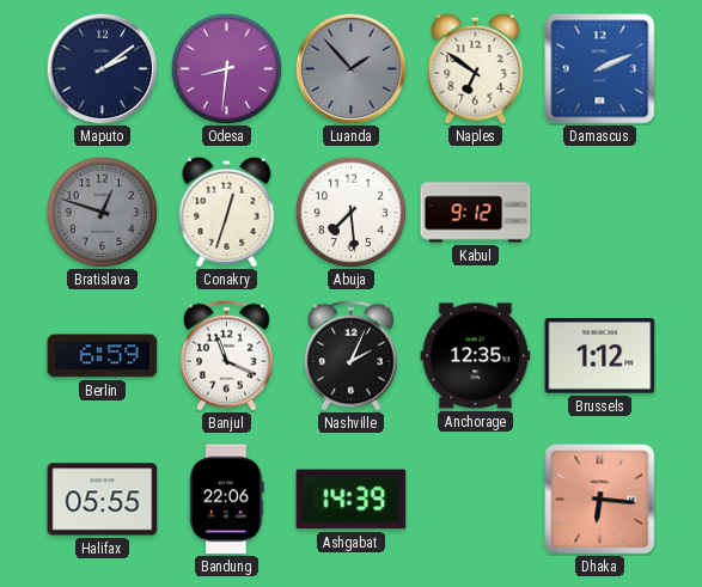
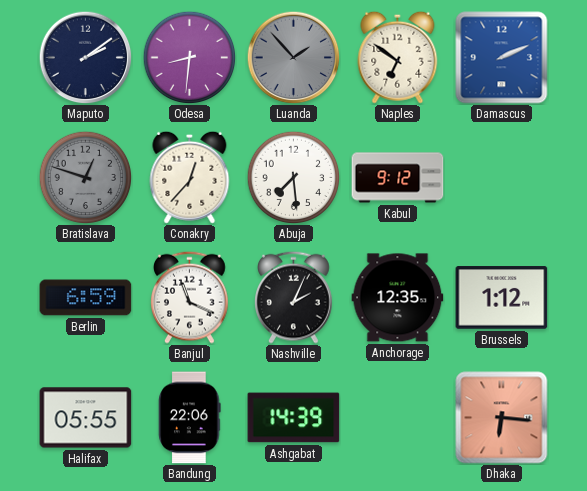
Conakry: 12:33 -> 12:37 (190, 177)
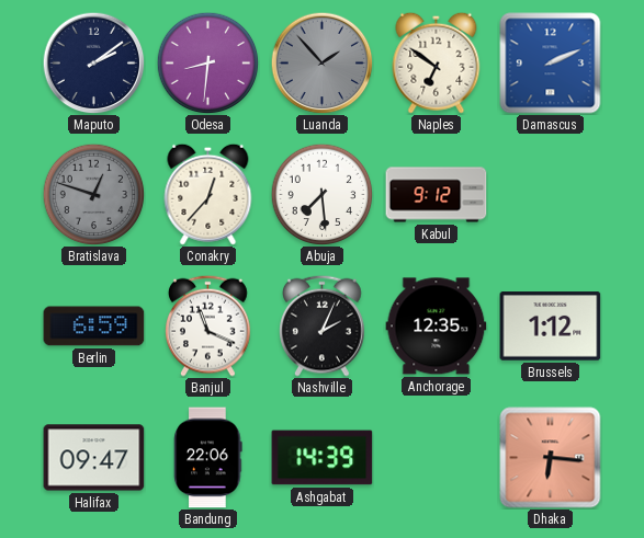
Halifax: 05:55 -> 09:47 (94, 458)
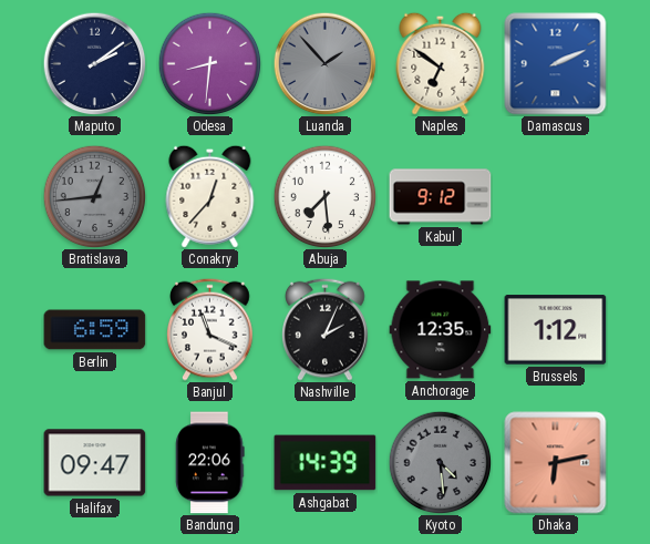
Bratislava: 12:48 -> 12:44 (94, 196)
Kyoto: none -> 4:29 (440, 462)
Dhaka: 6:16 -> 6:13 (556, 463)
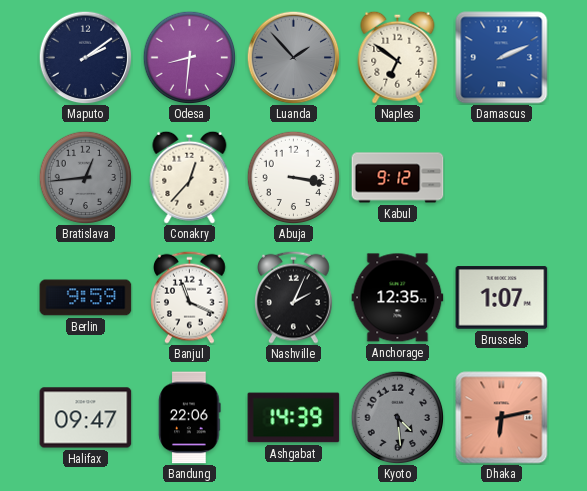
Abuja: 7:29 -> 3:17 (293, 177)
Berlin: 6:59 -> 9:59 (86, 298)
Brussels: 1:12 -> 1:07 (502, 298)
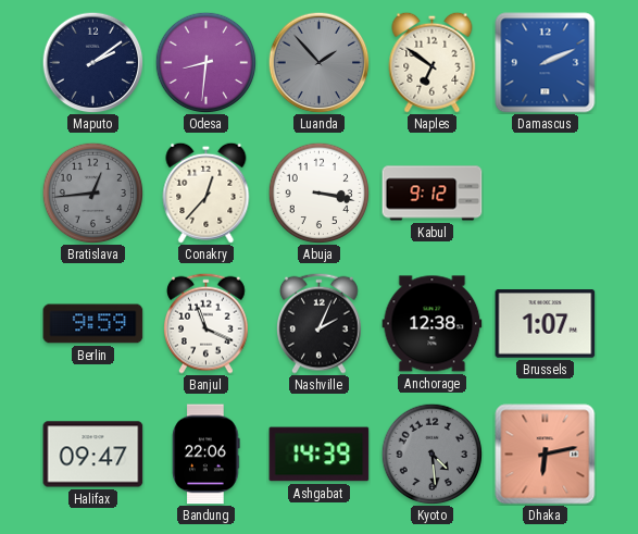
Anchorage: 12:35 -> 12:38 (433, 324)
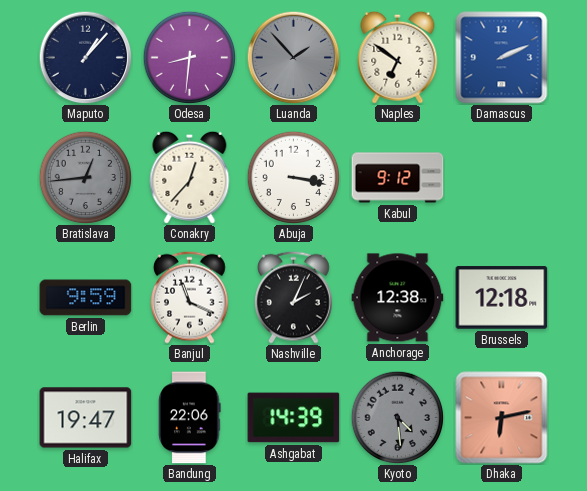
Maputo: 2:09 -> 1:07 (85, 57)
Brussels: 1:07 -> 12:18 (502, 298)
Halifax: 09:47 -> 19:47 (86, 418)
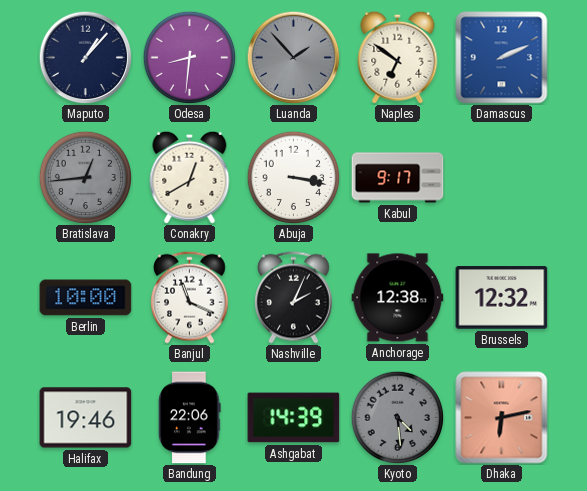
Conakry: 12:37 -> 12:40 (190, 177)
Kabul: 9:12 -> 9:17 (398, 178)
Berlin: 9:59 -> 10:00 (86, 298)
Brussels: 12:18 -> 12:32 (502, 298)
Halifax: 19:47 -> 19:46 (86, 418)
